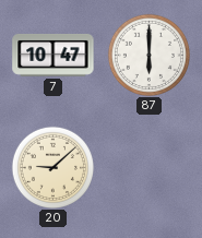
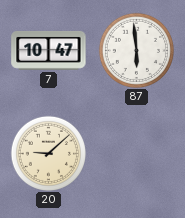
87: 6:00 -> 5:59 (136, 50)
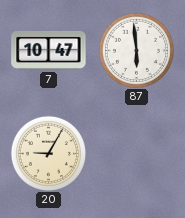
20: 9:08 -> 9:05 (48, 153)
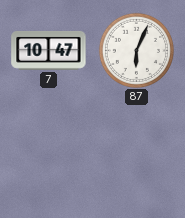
87: 5:59 -> 6:04 (136, 50)
20: 9:05 -> none (48, 153)
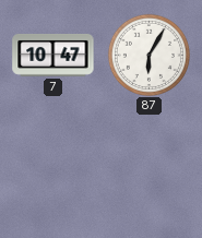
87: 6:04 -> 6:05 (148, 55)
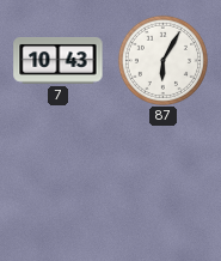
7: 10:47 -> 10:43 (59, 60)
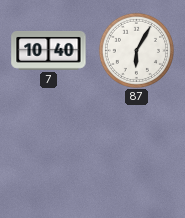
7: 10:43 -> 10:40 (49, 50)
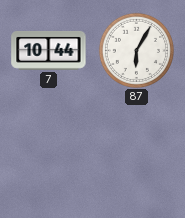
7: 10:40 -> 10:44 (49, 50)
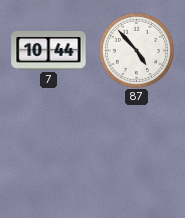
87: 6:05 -> 4:53 (136, 50)
